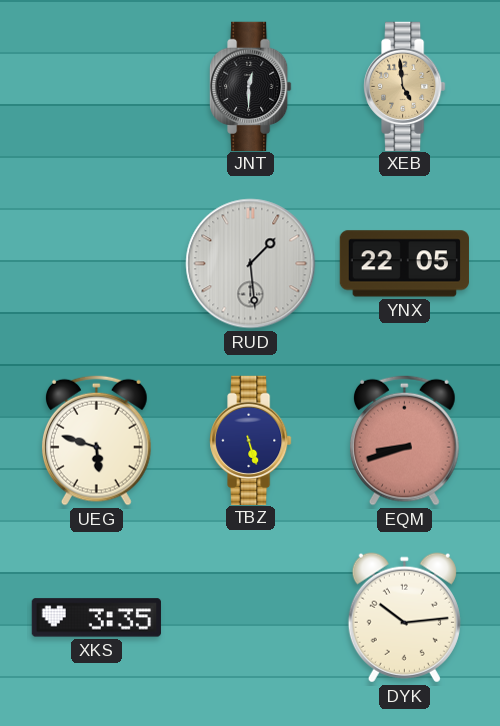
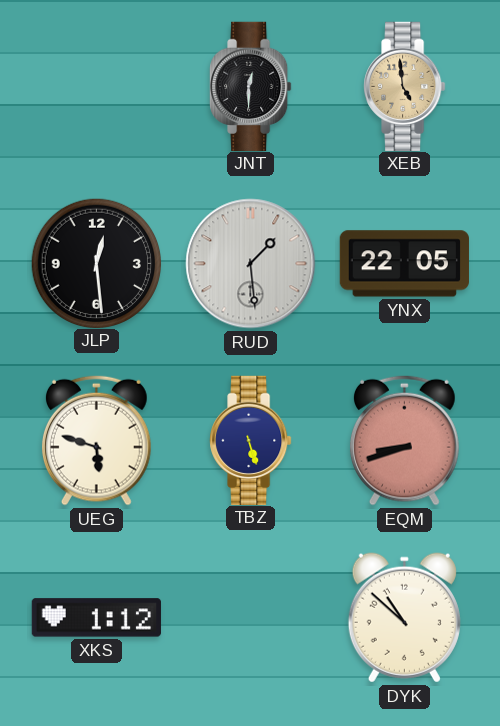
JLP: none -> 12:29 (96, 263)
XKS: 3:35 -> 1:12 (96, 618)
DYK: 10:14 -> 10:52 (404, 618)
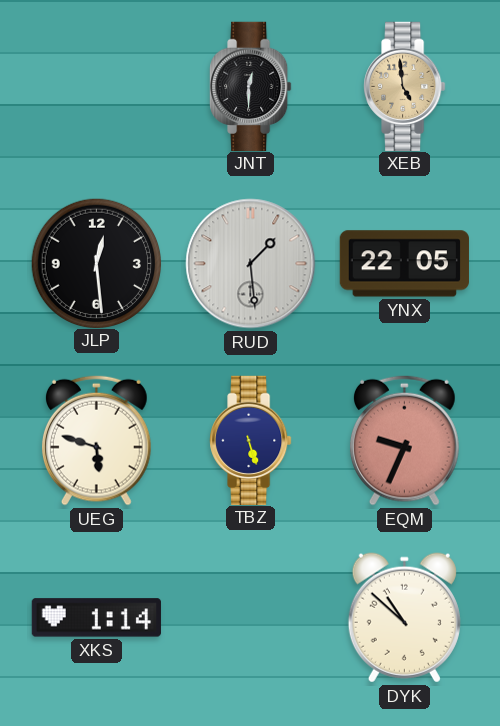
EQM: 8:42 -> 9:34 (404, 440)
XKS: 1:12 -> 1:14 (96, 618)
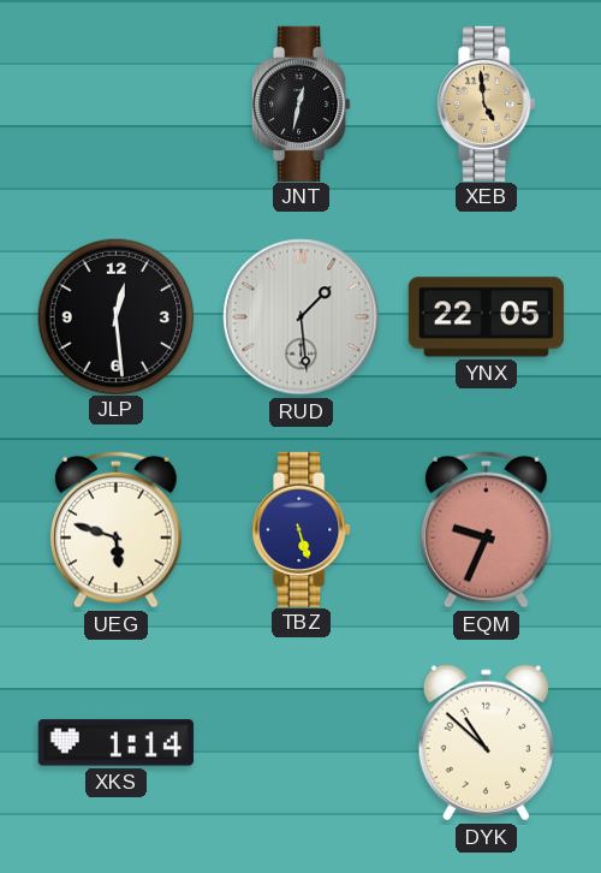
JNT: 12:30 -> 12:32 (302, 103)
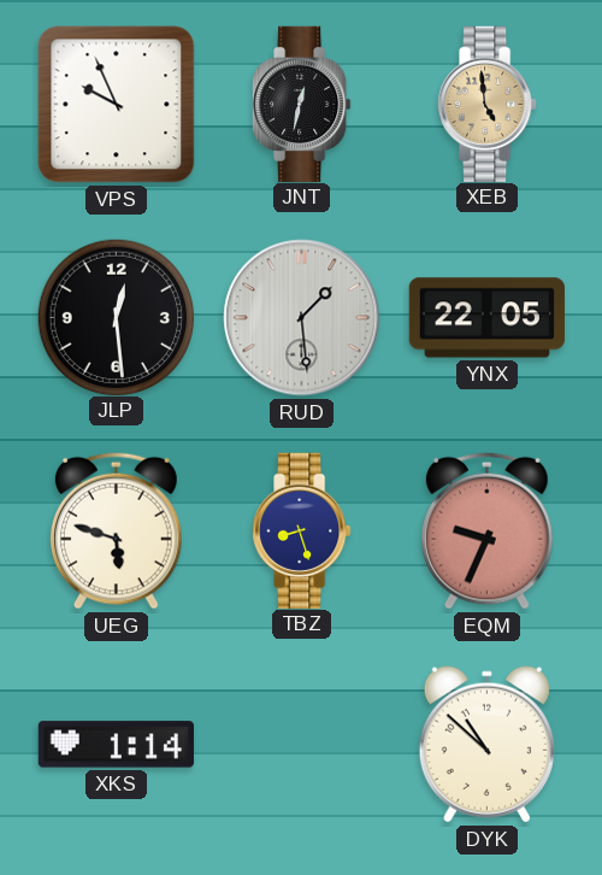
VPS: none -> 9:56 (117, 105)
TBZ: 5:27 -> 8:27 (302, 530)
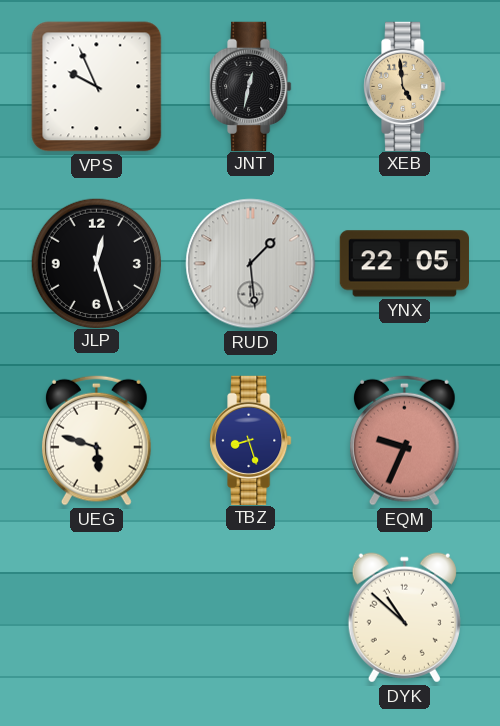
JLP: 12:29 -> 12:27 (96, 263)
XKS: 1:14 -> none (116, 745)
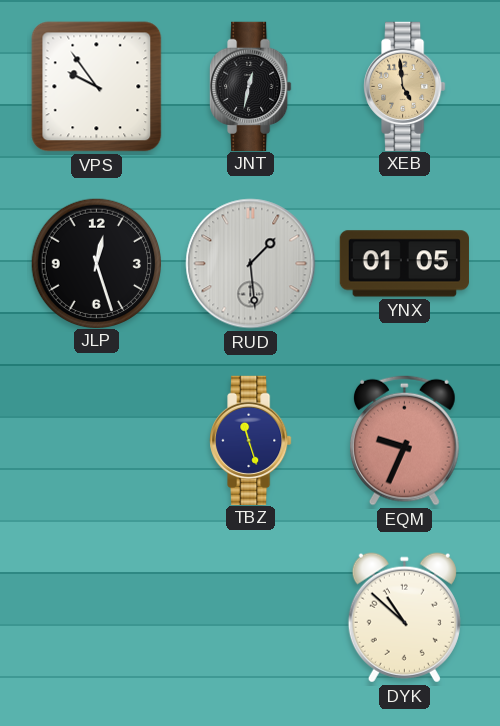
VPS: 9:56 -> 9:54 (97, 87)
YNX: 22:05 -> 01:05 (404, 264)
UEG: 5:48 -> none (96, 440)
TBZ: 8:27 -> 11:27 (251, 440)
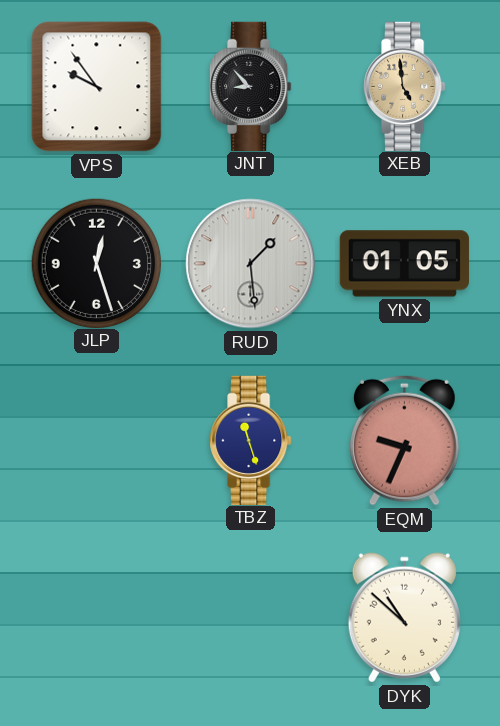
JNT: 12:32 -> 8:53 (251, 86)
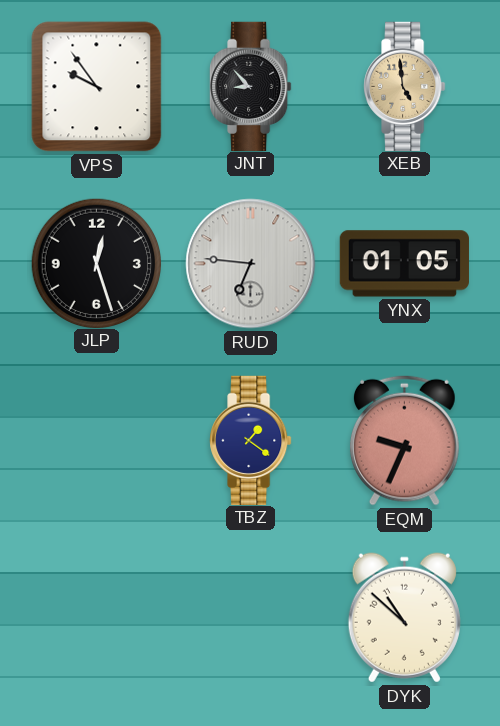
RUD: 1:29 -> 6:46 (251, 264)
TBZ: 11:27 -> 1:21 (251, 440)
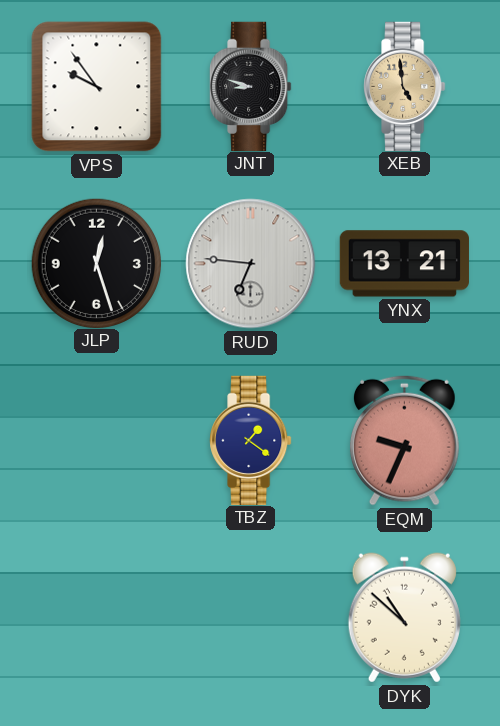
JNT: 8:53 -> 8:48 (251, 86)
YNX: 01:05 -> 13:21 (404, 264)
